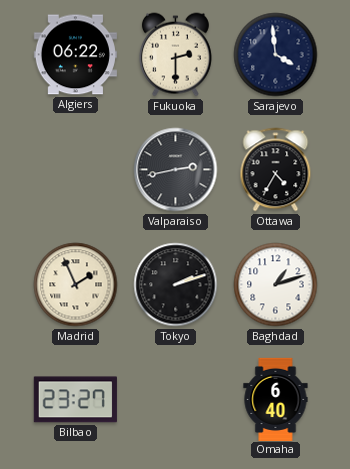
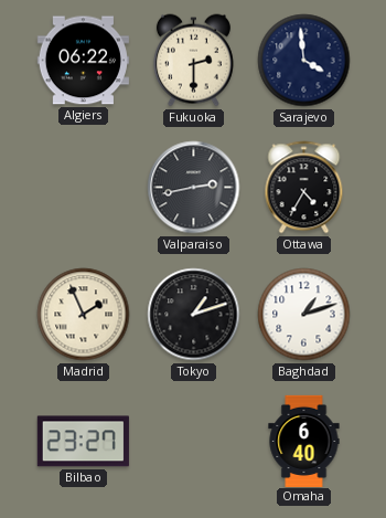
Tokyo: 2:12 -> 1:12 (194, 315)
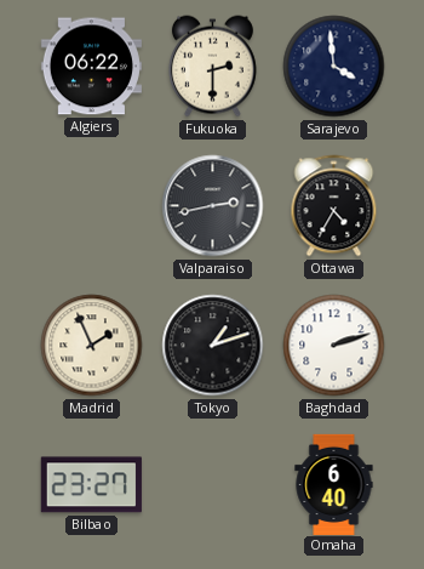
Baghdad: 1:12 -> 2:12 (334, 346)
